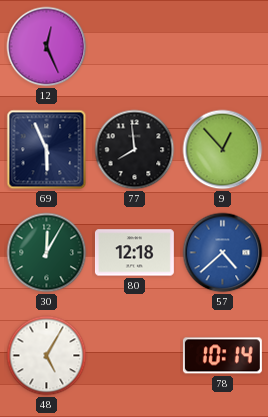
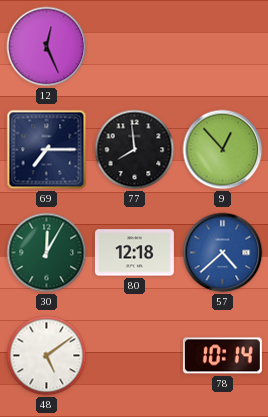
69: 5:56 -> 7:15 (47, 150)
48: 5:05 -> 5:09 (47, 356)
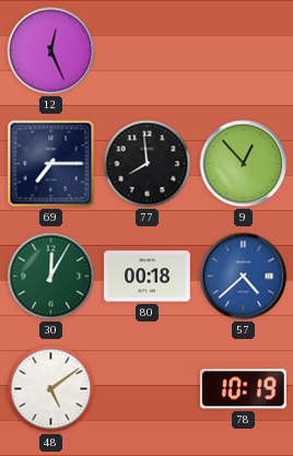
80: 12:18 -> 00:18 (146, 277)
78: 10:14 -> 10:19 (243, 389)
